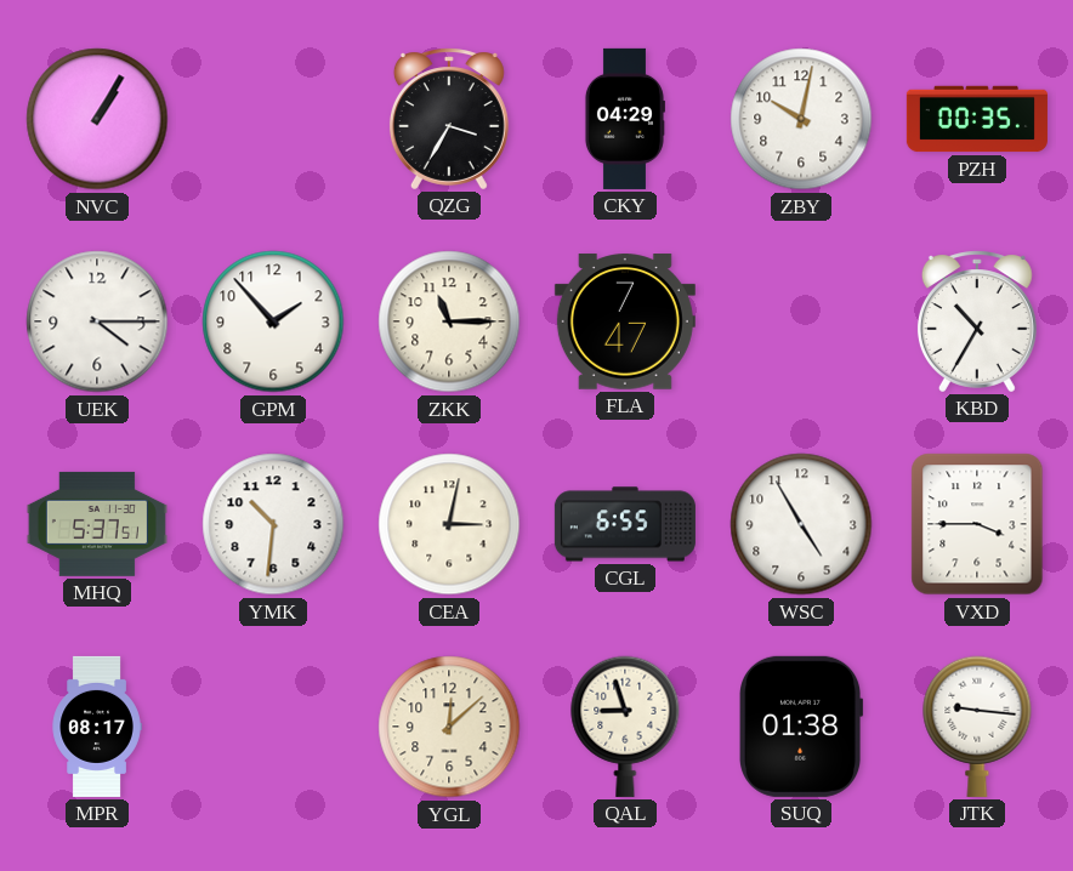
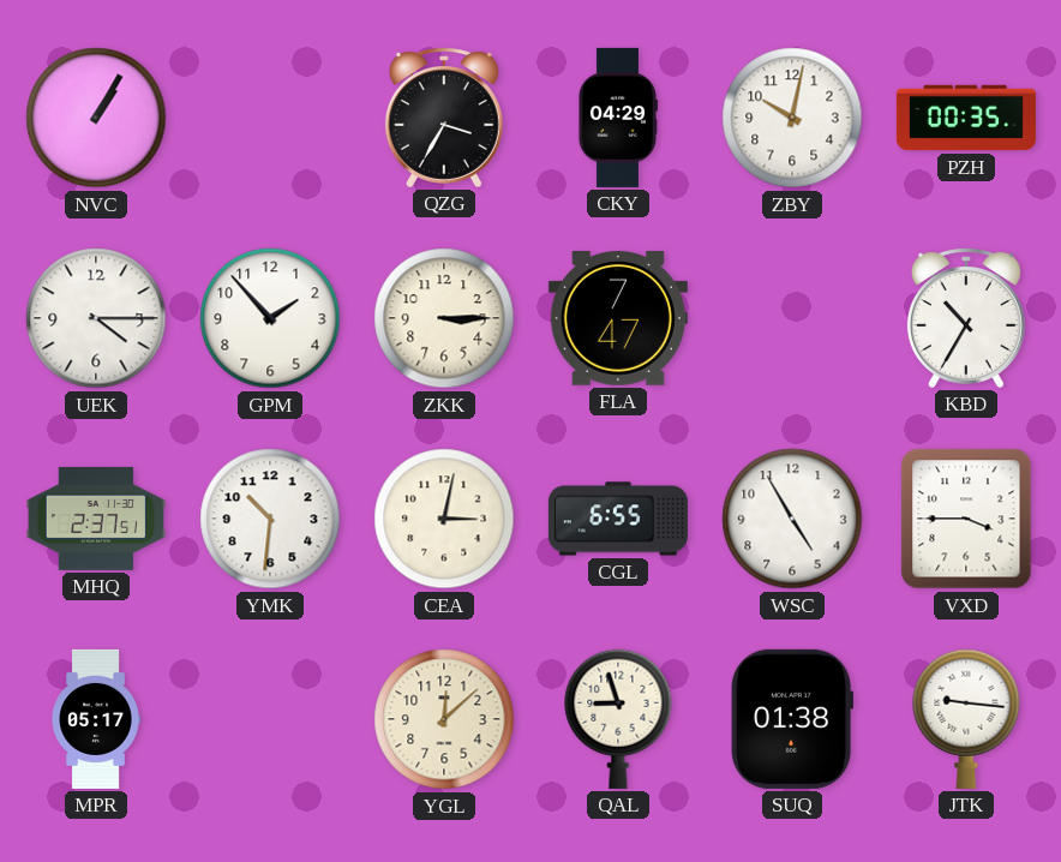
ZKK: 11:15 -> 3:15 (444, 318)
MHQ: 5:37 -> 2:37 (96, 519)
MPR: 08:17 -> 05:17 (96, 719)
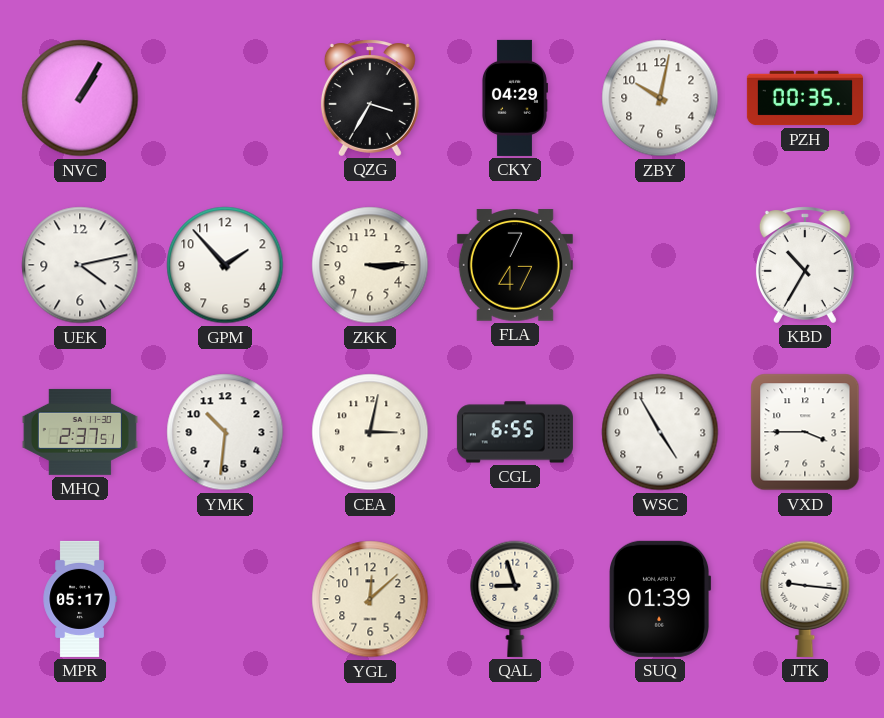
UEK: 4:15 -> 4:13 (80, 265)
SUQ: 01:38 -> 01:39 (660, 599)
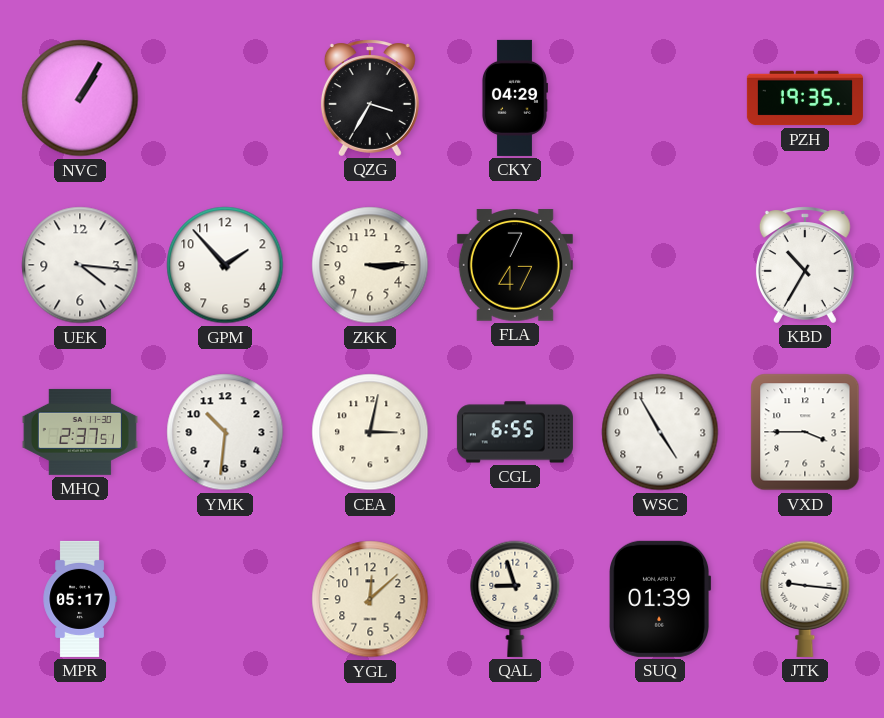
ZBY: 10:02 -> none (660, 98)
PZH: 00:35 -> 19:35 (805, 98)
UEK: 4:13 -> 4:16 (80, 265)
